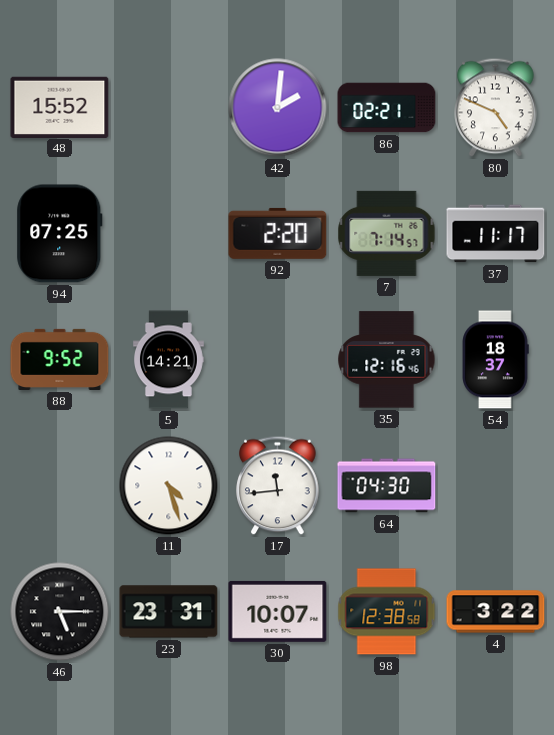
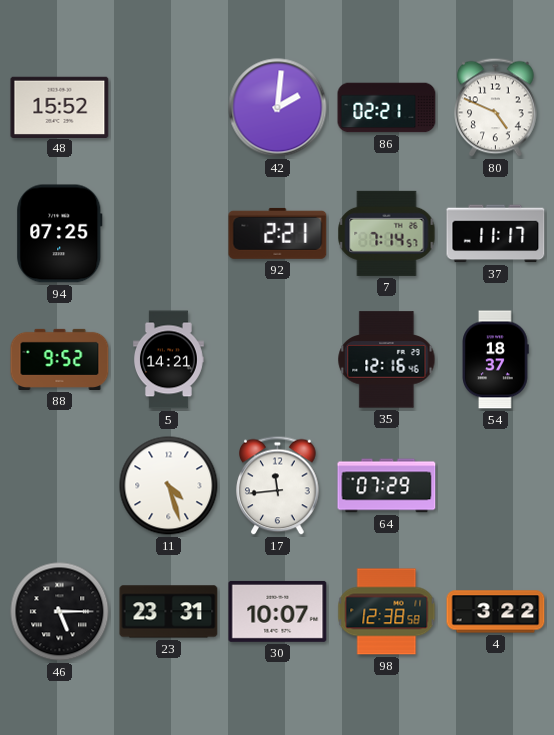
92: 2:20 -> 2:21 (278, 233)
64: 04:30 -> 07:29 (387, 486)
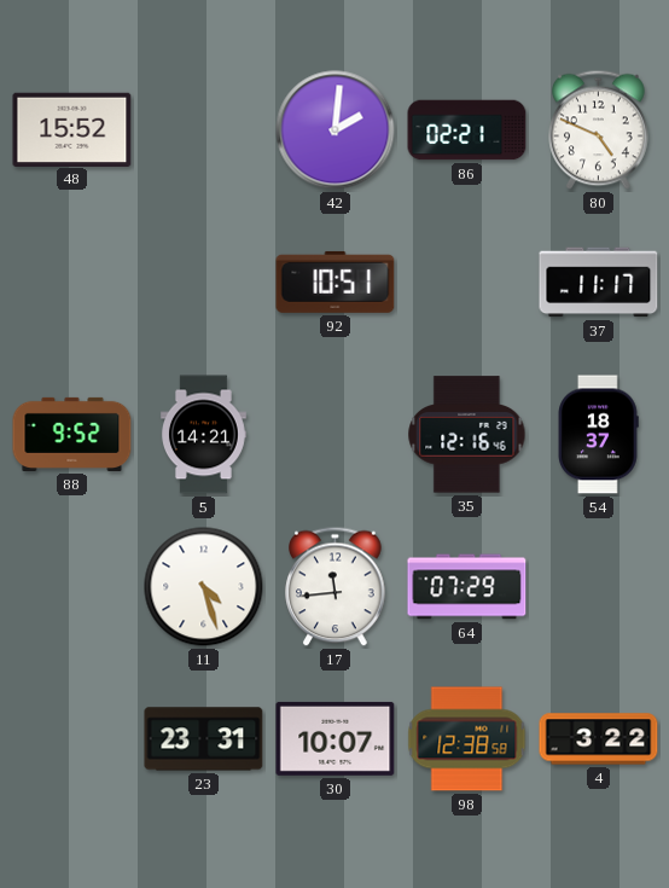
94: 07:25 -> none (60, 234)
92: 2:21 -> 10:51 (336, 282)
7: 7:14 -> none (387, 233)
46: 5:15 -> none (60, 612)
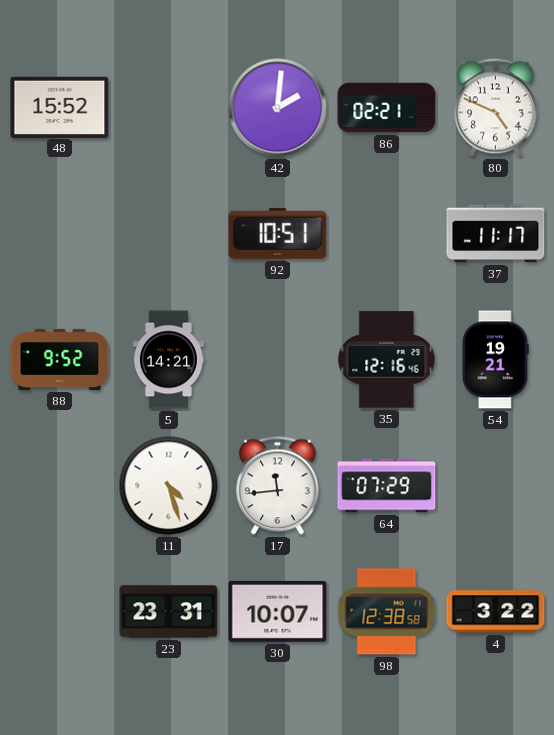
54: 18:37 -> 19:21 (495, 360)
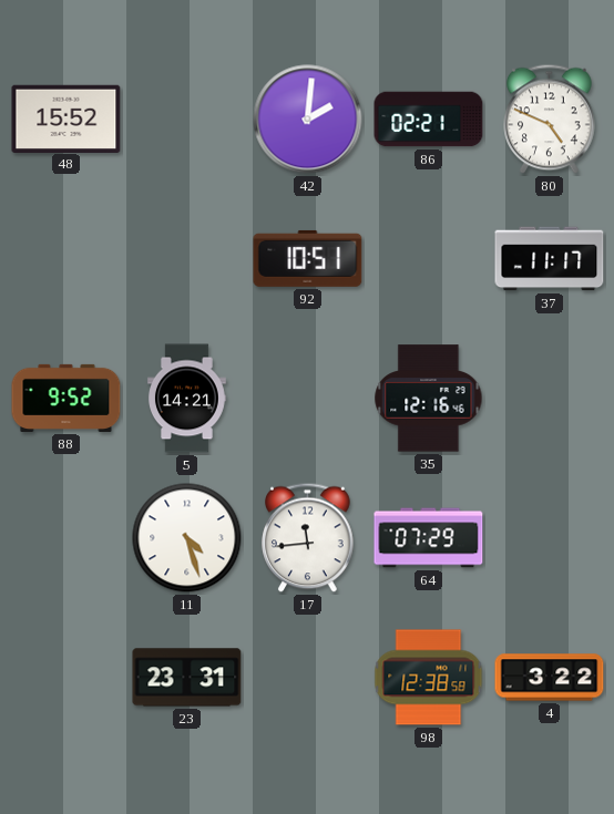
54: 19:21 -> none (495, 360)
30: 10:07 -> none (278, 611)
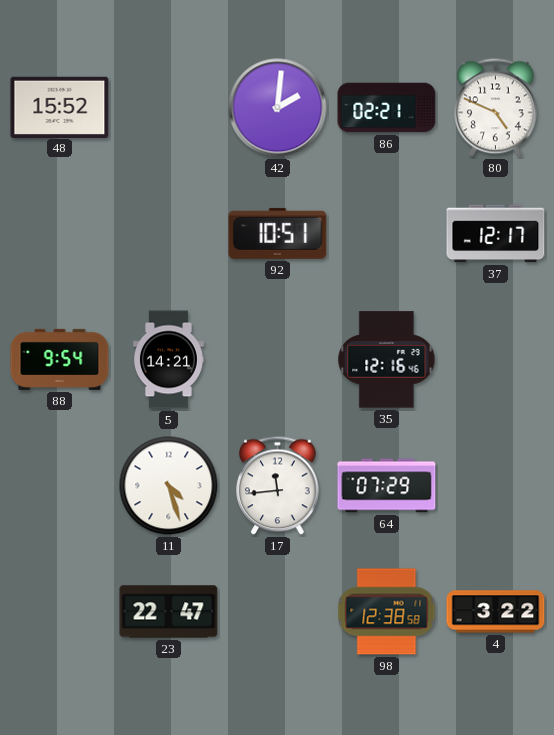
37: 11:17 -> 12:17 (496, 234)
88: 9:52 -> 9:54 (60, 359)
23: 23:31 -> 22:47 (169, 612)
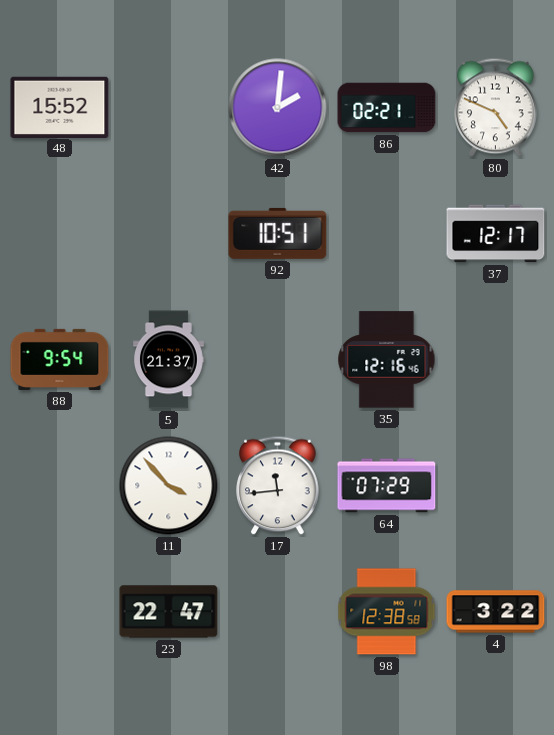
5: 14:21 -> 21:37 (169, 360)
11: 4:27 -> 3:53 (169, 486)
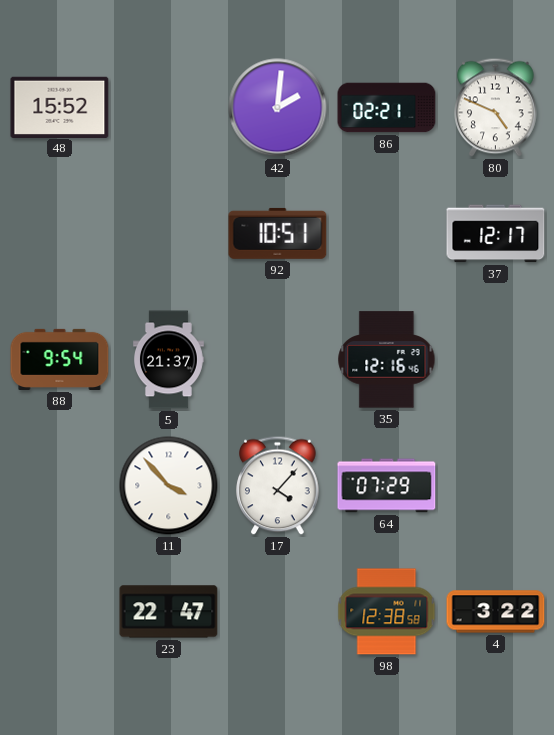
17: 11:44 -> 4:07 (278, 486)
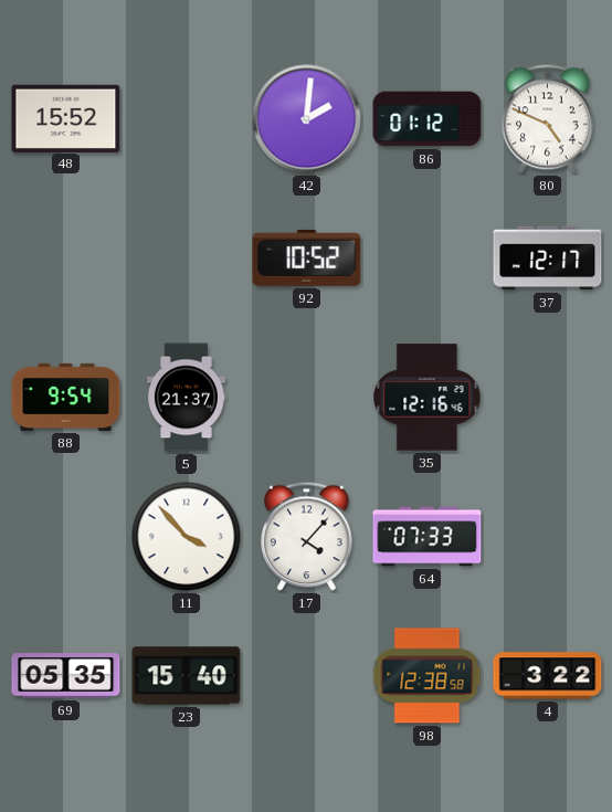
86: 02:21 -> 01:12 (428, 119)
92: 10:51 -> 10:52 (307, 257)
64: 07:29 -> 07:33 (428, 537)
69: none -> 05:35 (66, 676)
23: 22:47 -> 15:40 (187, 676)
